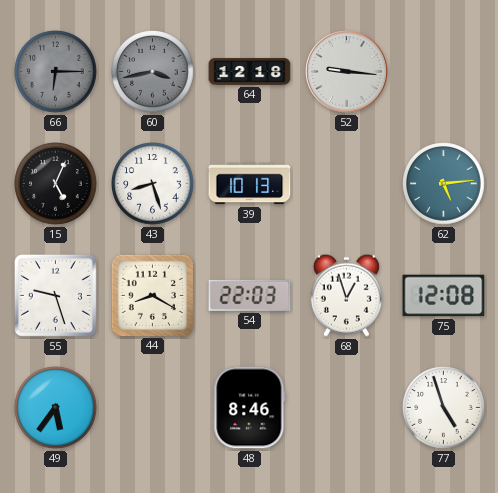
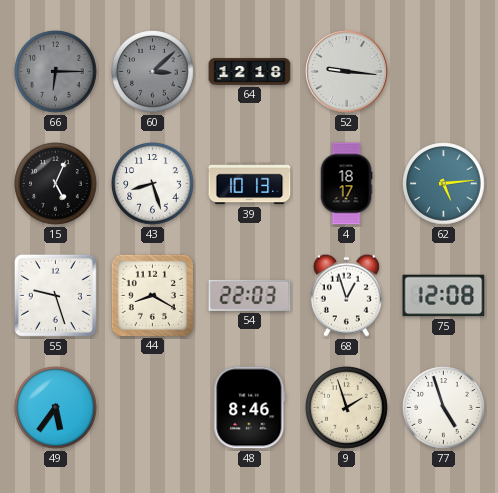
60: 3:43 -> 3:08 (153, 72)
4: none -> 18:17 (346, 184)
9: none -> 1:57 (347, 408)
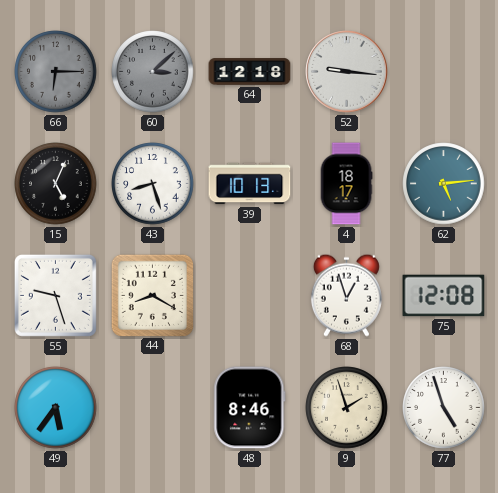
54: 22:03 -> none (250, 295)
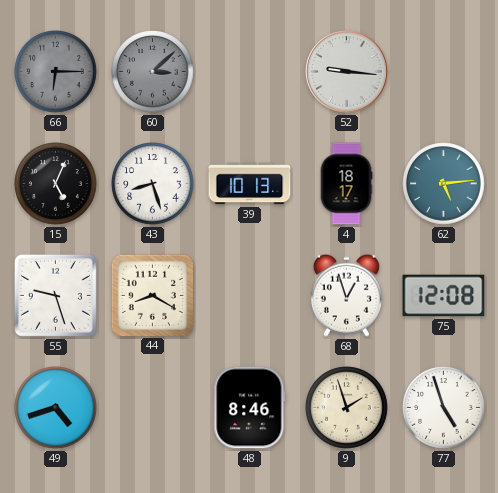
64: 12:18 -> none (250, 72)
49: 5:36 -> 4:42 (56, 408)
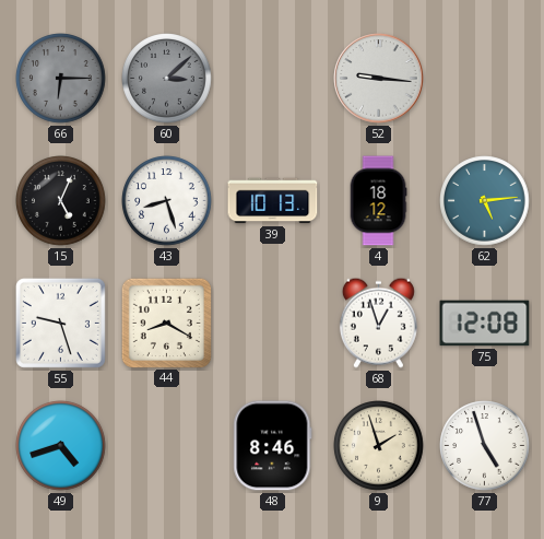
4: 18:17 -> 18:12 (378, 201)
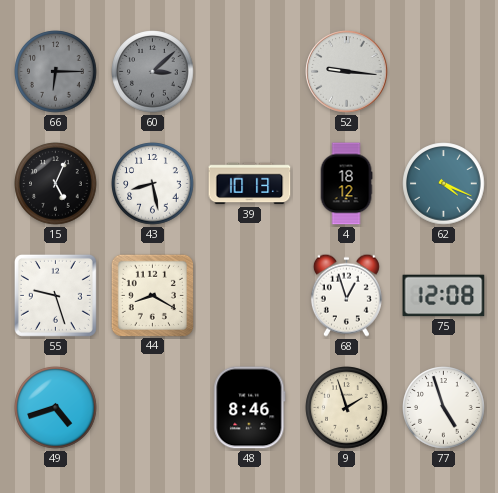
43: 8:27 -> 8:28 (153, 184)
62: 5:14 -> 4:19 (444, 184)
